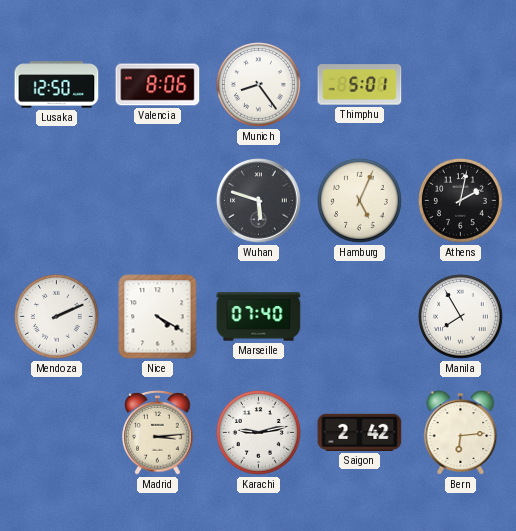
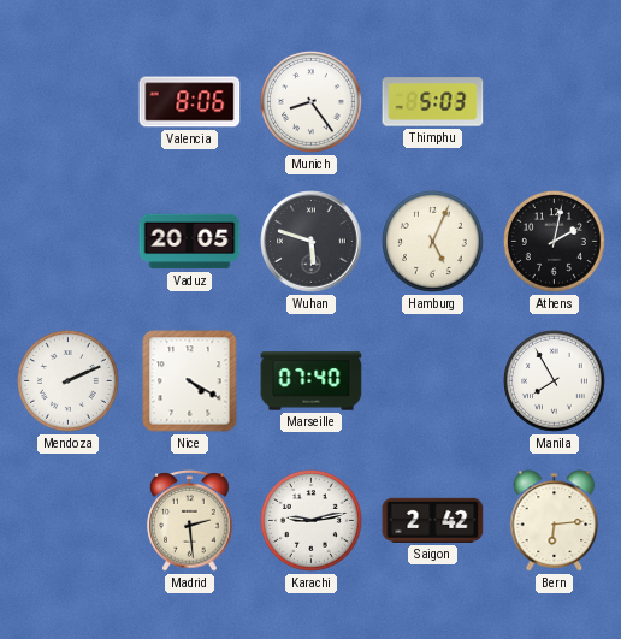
Lusaka: 12:50 -> none (57, 85)
Thimphu: 5:01 -> 5:03 (433, 102)
Vaduz: none -> 20:05 (190, 242)
Madrid: 3:14 -> 2:29 (190, 521)
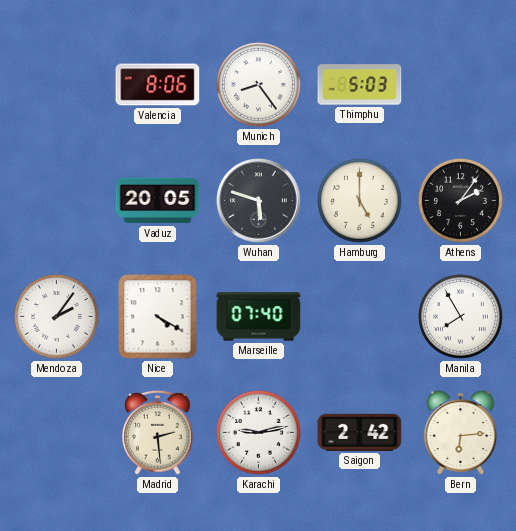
Hamburg: 5:04 -> 5:00 (359, 200)
Athens: 2:02 -> 2:06 (460, 200)
Mendoza: 2:11 -> 2:06 (56, 316)
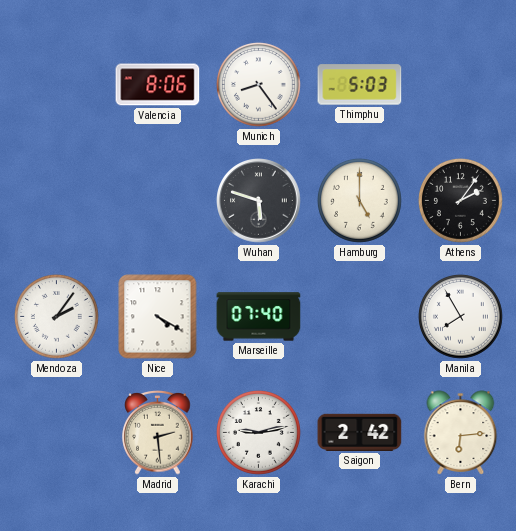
Vaduz: 20:05 -> none (158, 201)
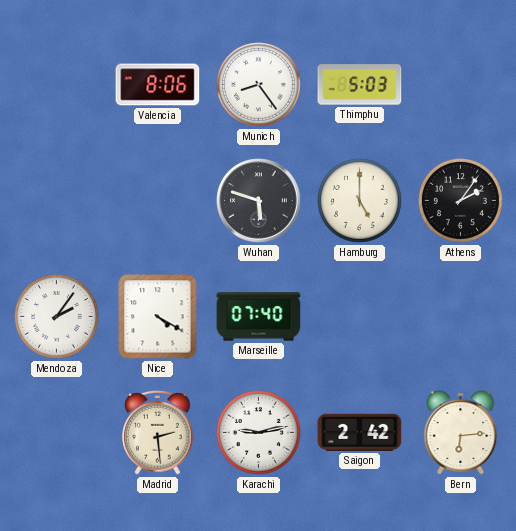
Manila: 7:55 -> none (460, 316)
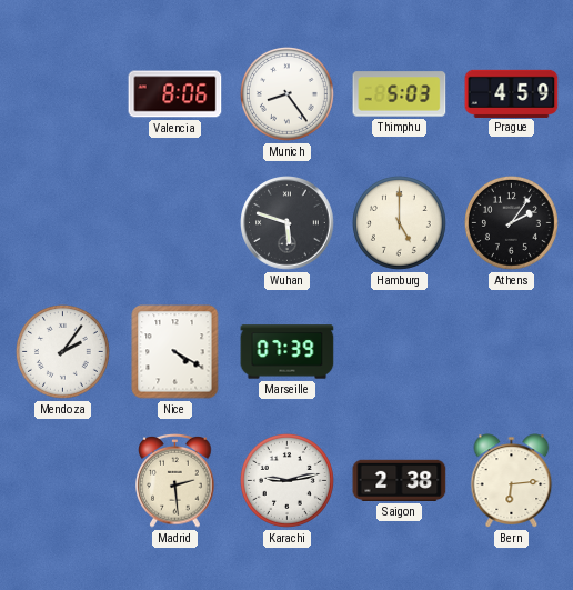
Prague: none -> 4:59 (512, 93)
Marseille: 07:40 -> 07:39 (288, 352)
Saigon: 2:42 -> 2:38 (400, 480)
